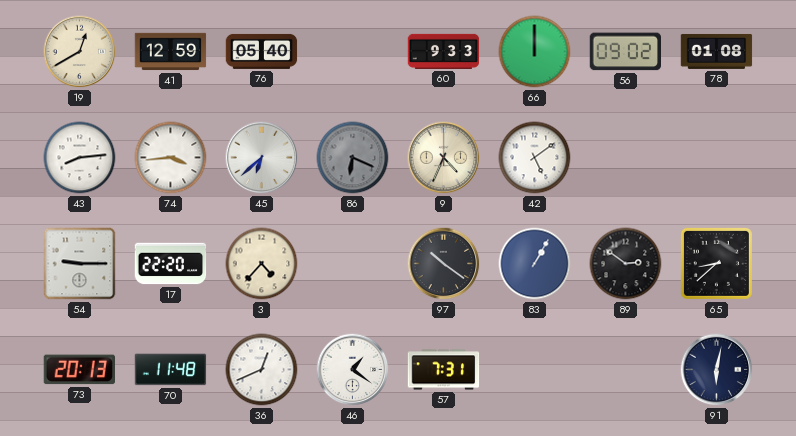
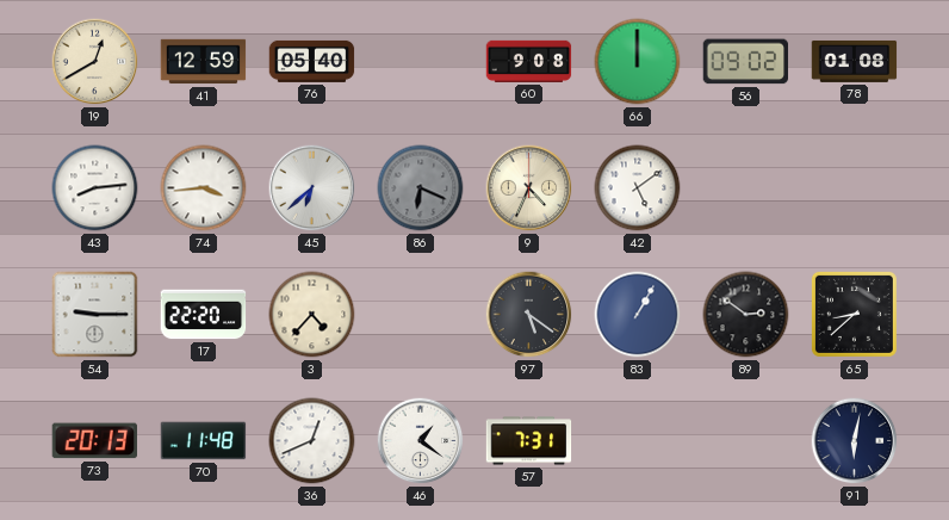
60: 9:33 -> 9:08 (529, 61)
97: 10:21 -> 5:21 (529, 315)
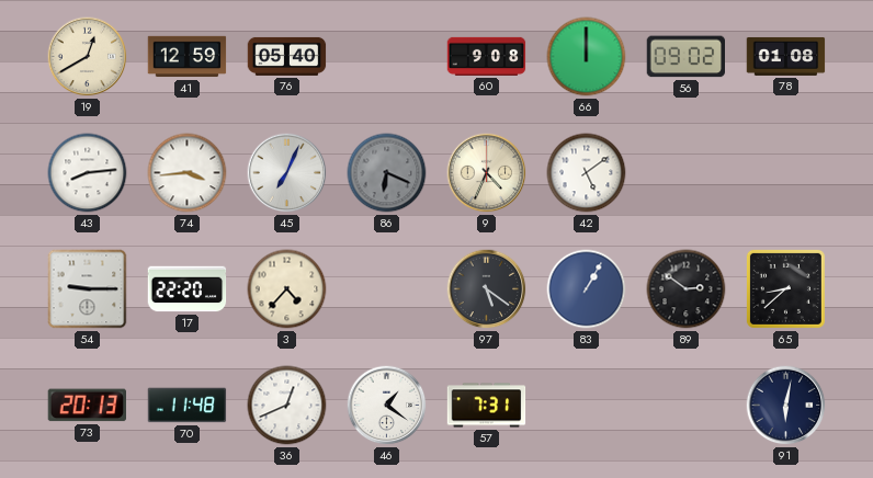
45: 6:38 -> 7:04 (287, 173)
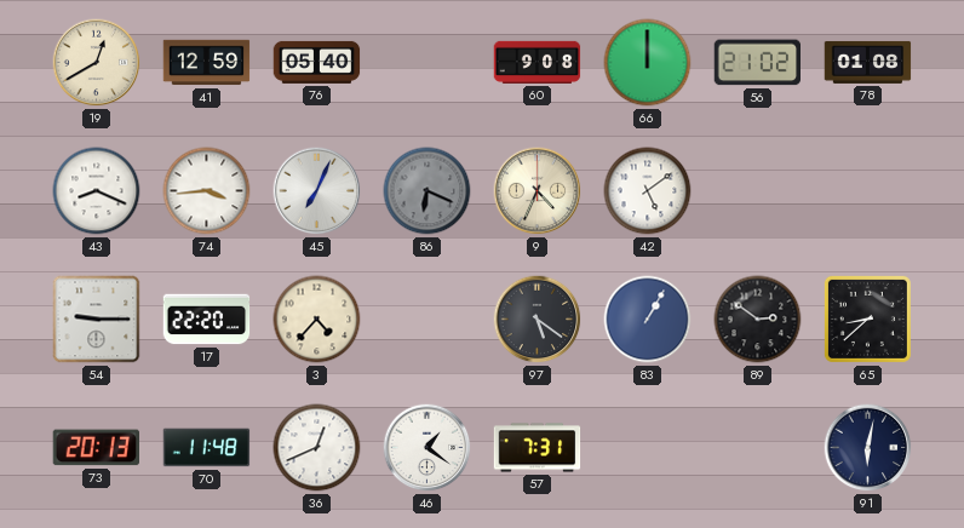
56: 09:02 -> 21:02 (758, 63)
43: 8:14 -> 8:19 (97, 191)
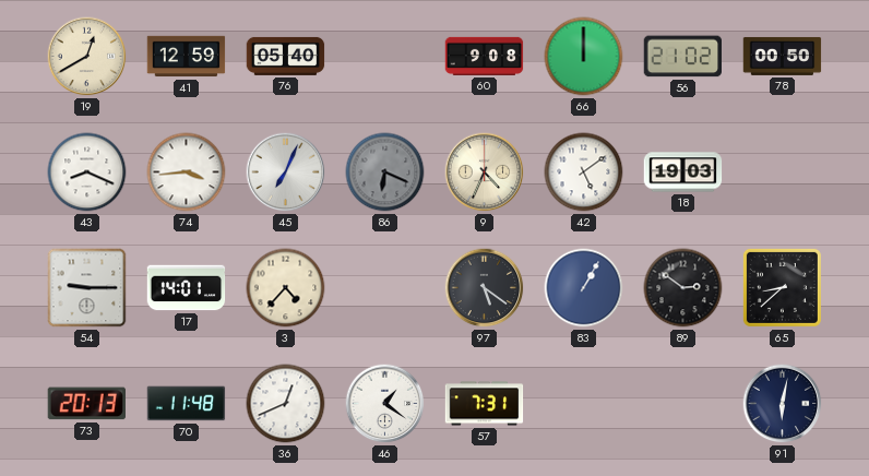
78: 01:08 -> 00:50 (783, 56)
18: none -> 19:03 (683, 172)
17: 22:20 -> 14:01 (187, 288)
